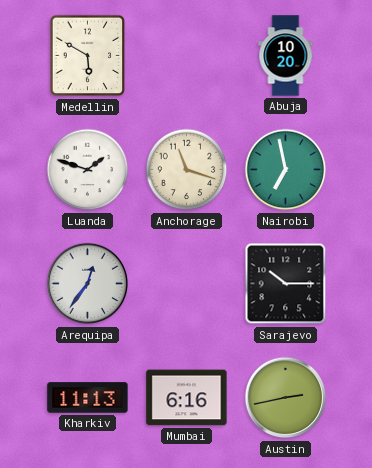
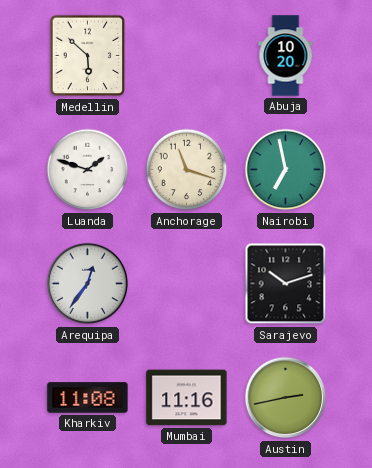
Medellin: 5:50 -> 5:52 (88, 56)
Sarajevo: 10:15 -> 10:12 (286, 284)
Kharkiv: 11:13 -> 11:08 (88, 398)
Mumbai: 6:16 -> 11:16 (187, 398)
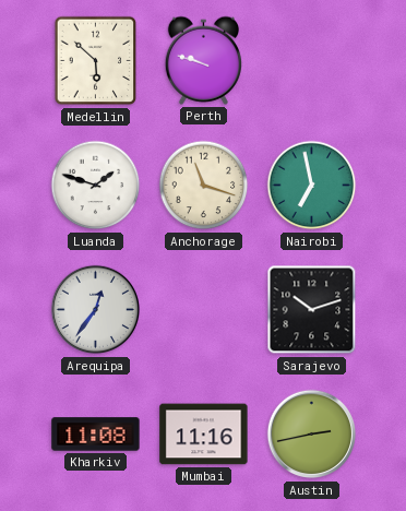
Perth: none -> 9:48 (203, 60)
Abuja: 10:20 -> none (286, 56)
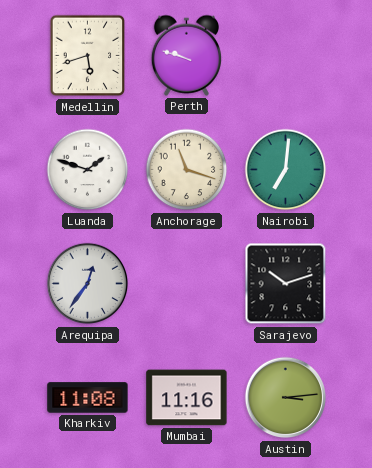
Medellin: 5:52 -> 5:42 (88, 56)
Nairobi: 6:58 -> 7:01 (286, 170)
Austin: 2:43 -> 3:14 (286, 398)
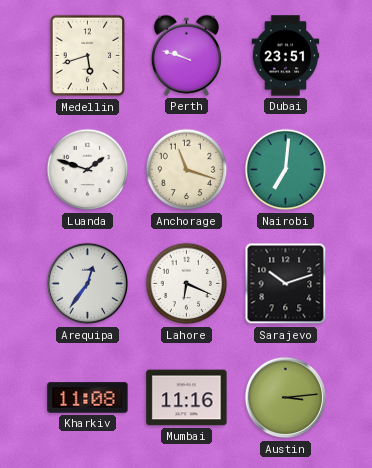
Dubai: none -> 23:51 (286, 56)
Lahore: none -> 6:19 (187, 284)
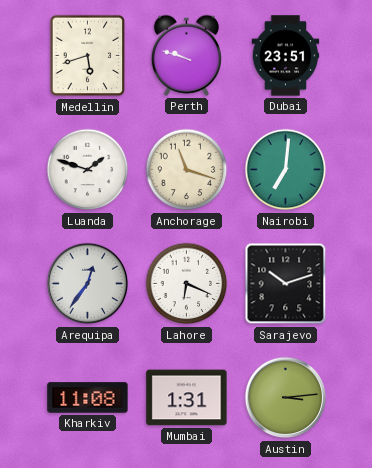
Mumbai: 11:16 -> 1:31 (187, 398)
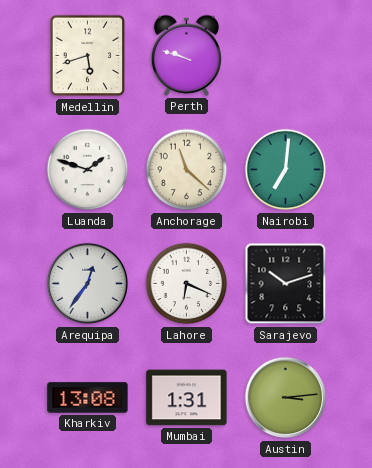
Dubai: 23:51 -> none (286, 56)
Anchorage: 11:18 -> 11:22 (187, 170)
Kharkiv: 11:08 -> 13:08 (88, 398)
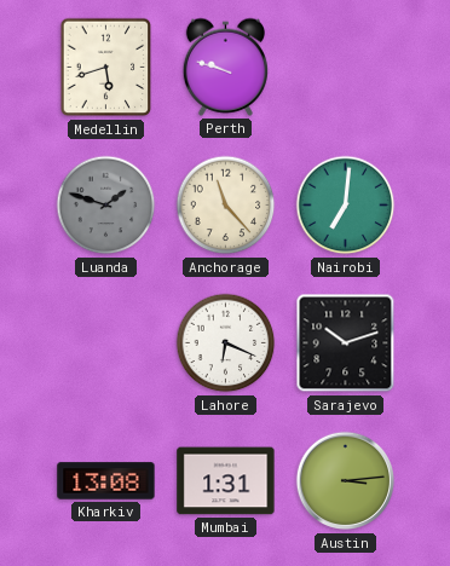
Luanda dial: white -> grey (106, 206)
Anchorage: 11:22 -> 11:23 (226, 206)
Arequipa: 12:36 -> none (88, 284)
